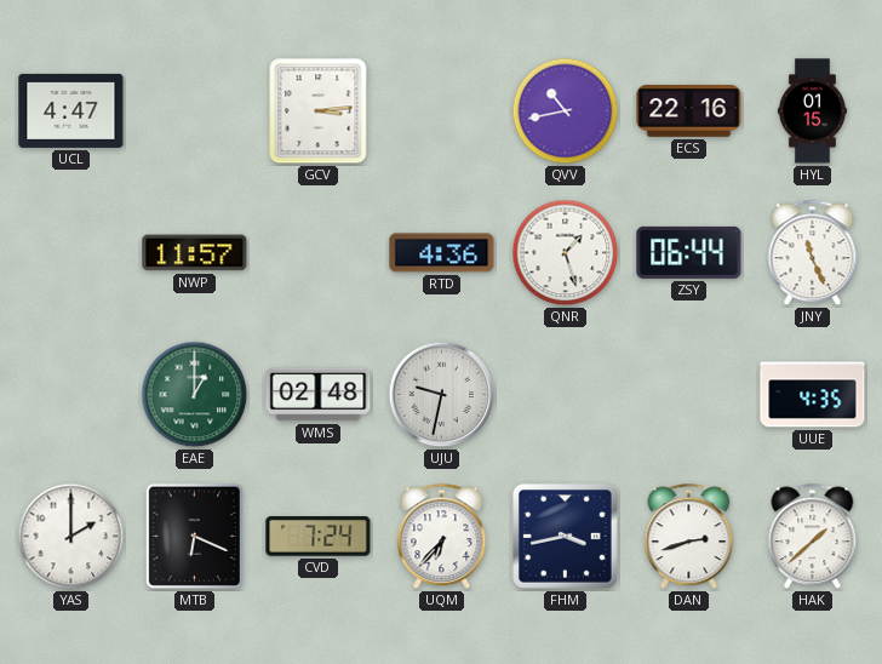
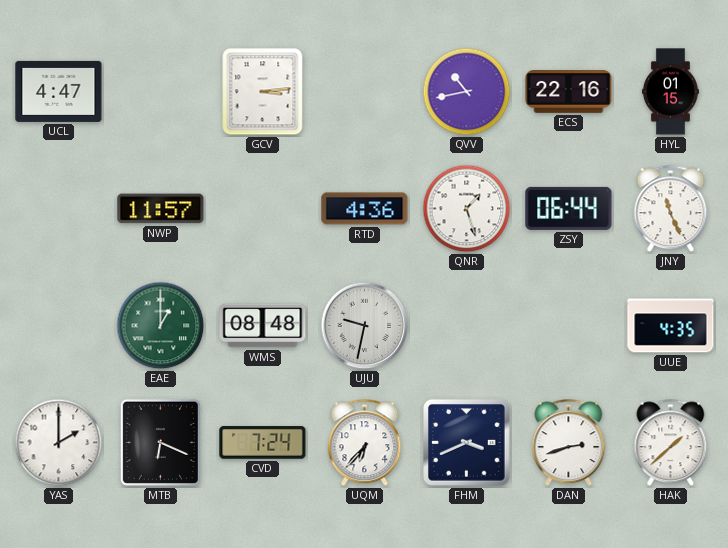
WMS: 02:48 -> 08:48 (263, 326)
FHM: 3:43 -> 3:41 (467, 443)
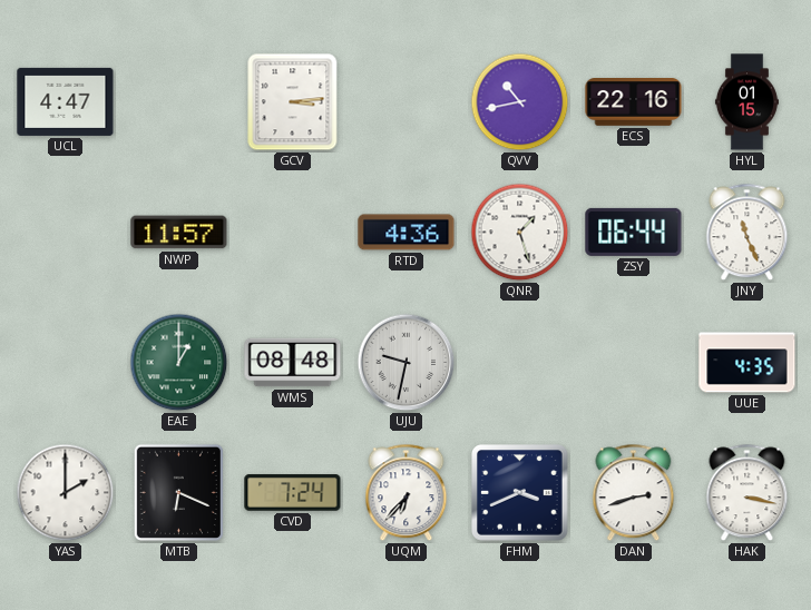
HAK: 1:38 -> 3:17 (748, 493)
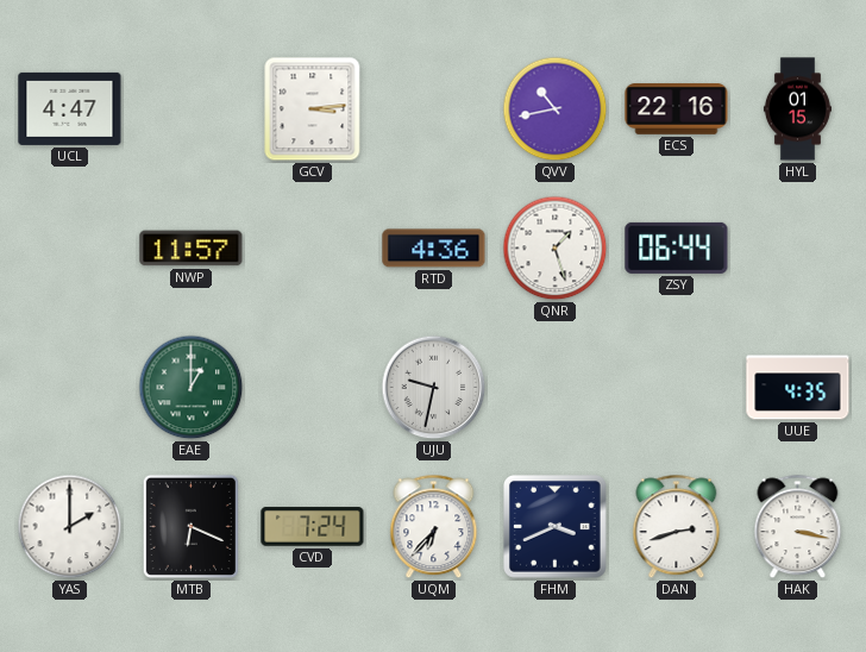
JNY: 11:26 -> none (748, 233)
WMS: 08:48 -> none (293, 363)
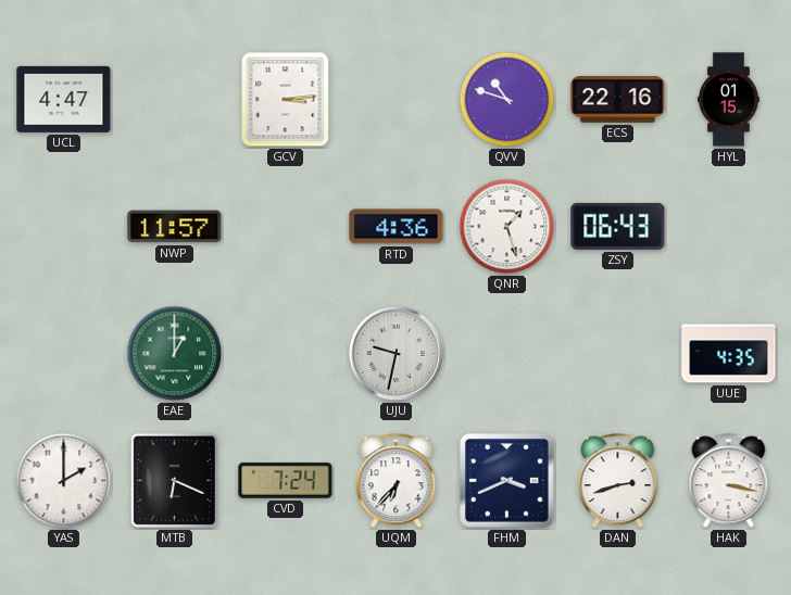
QVV: 10:43 -> 10:48 (507, 100)
ZSY: 06:44 -> 06:43 (618, 226)
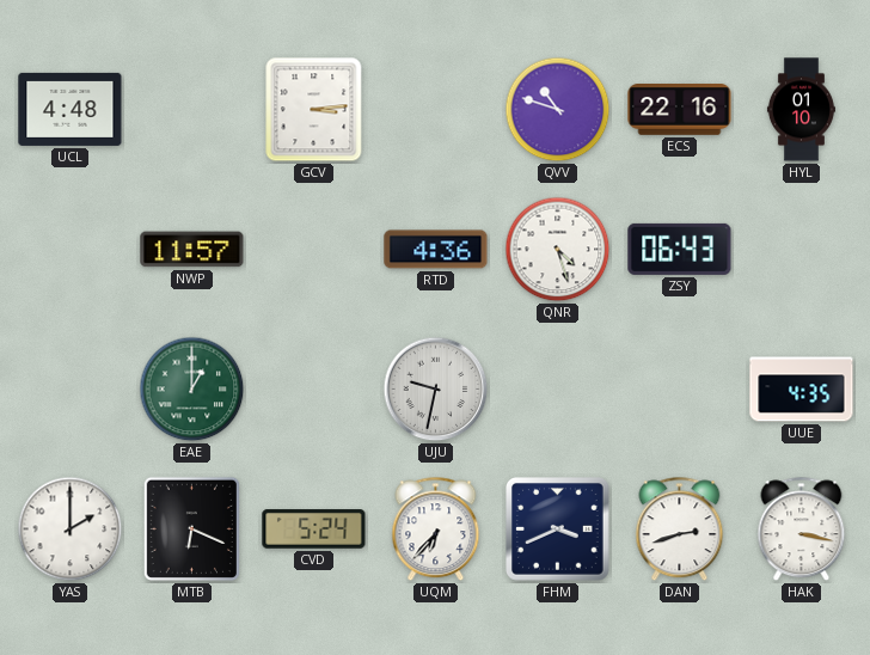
UCL: 4:47 -> 4:48 (71, 109)
HYL: 01:15 -> 01:10 (801, 110)
QNR: 1:27 -> 4:27 (558, 250)
CVD: 7:24 -> 5:24 (314, 529)
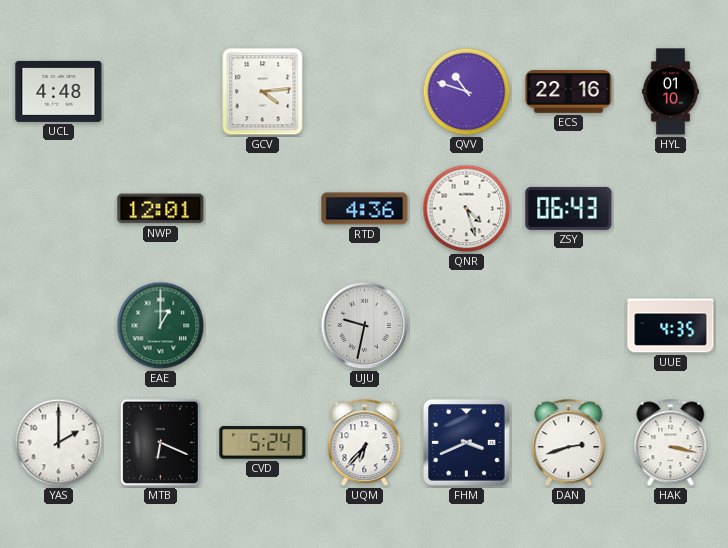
GCV: 3:14 -> 4:14 (263, 92)
NWP: 11:57 -> 12:01 (161, 209)
